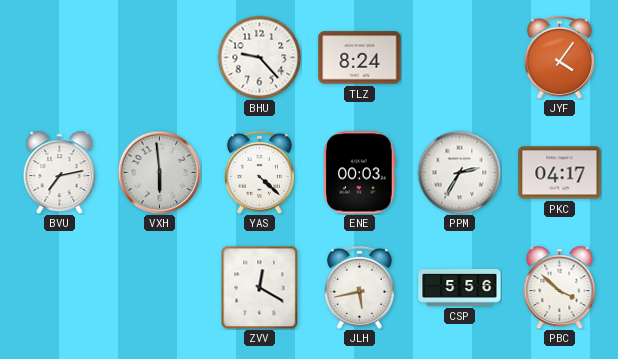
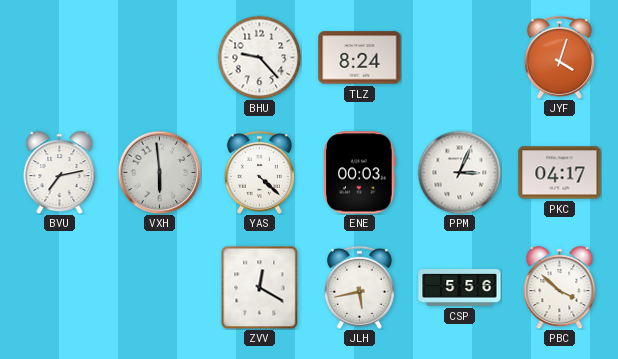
JYF: 4:06 -> 4:03 (559, 57)
PPM: 2:35 -> 3:04 (459, 172)
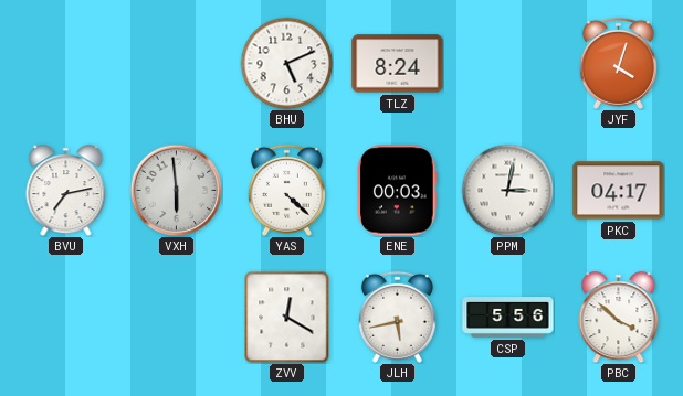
BHU: 9:23 -> 5:11 (286, 63)
PPM: 3:04 -> 3:02 (507, 190)
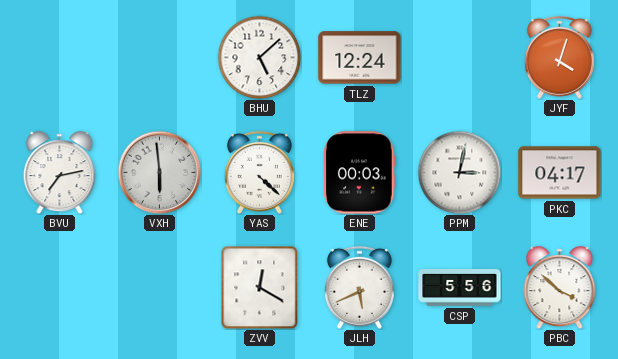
BHU: 5:11 -> 5:08 (259, 57)
TLZ: 8:24 -> 12:24 (360, 58)
JLH: 5:43 -> 5:41 (359, 287)
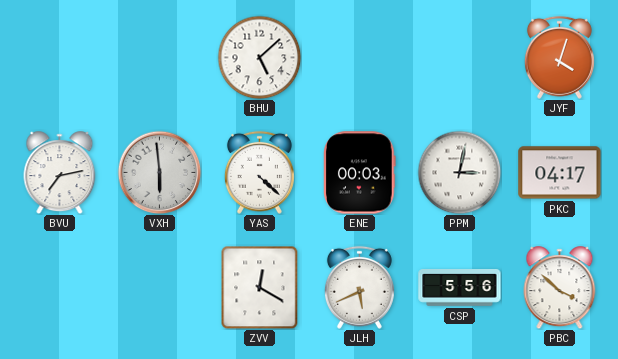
TLZ: 12:24 -> none (360, 58)
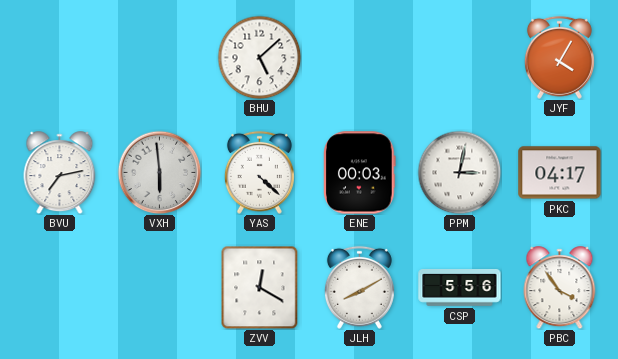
JYF: 4:03 -> 4:05 (559, 57)
JLH: 5:41 -> 8:10 (359, 287)
PBC: 3:52 -> 3:54 (560, 288)
